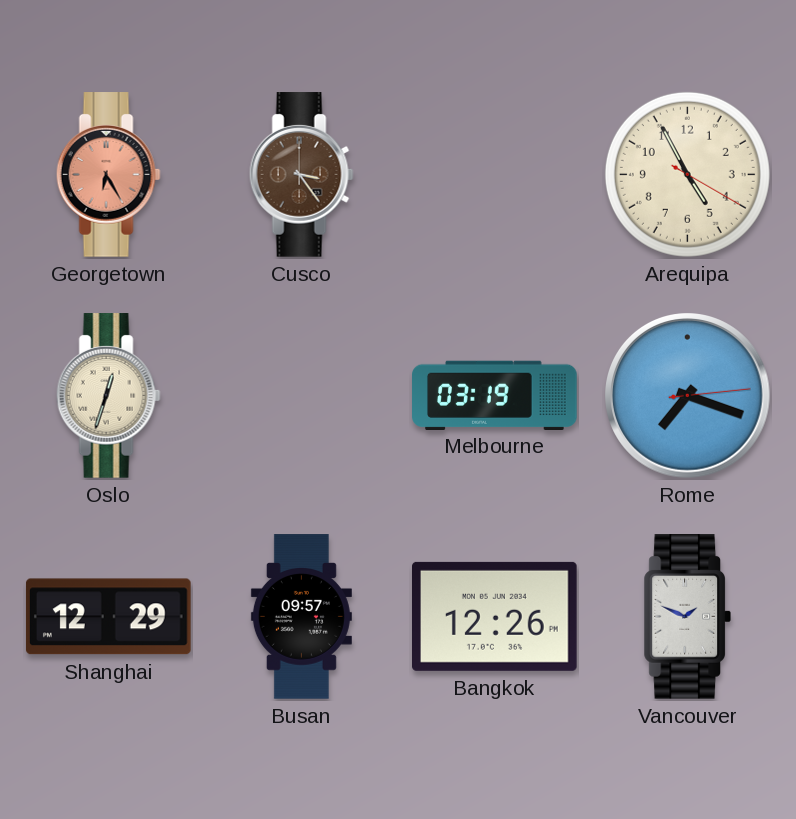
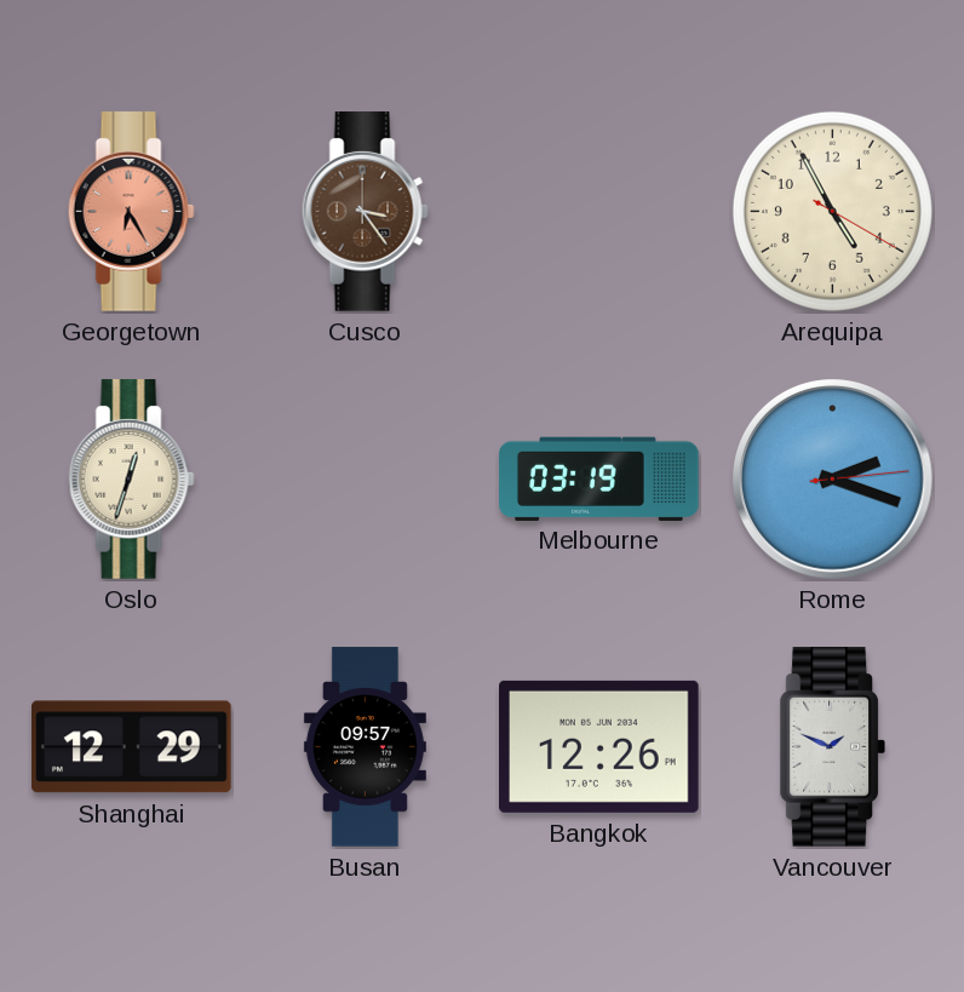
Rome: 7:18 -> 2:18 (833, 480)
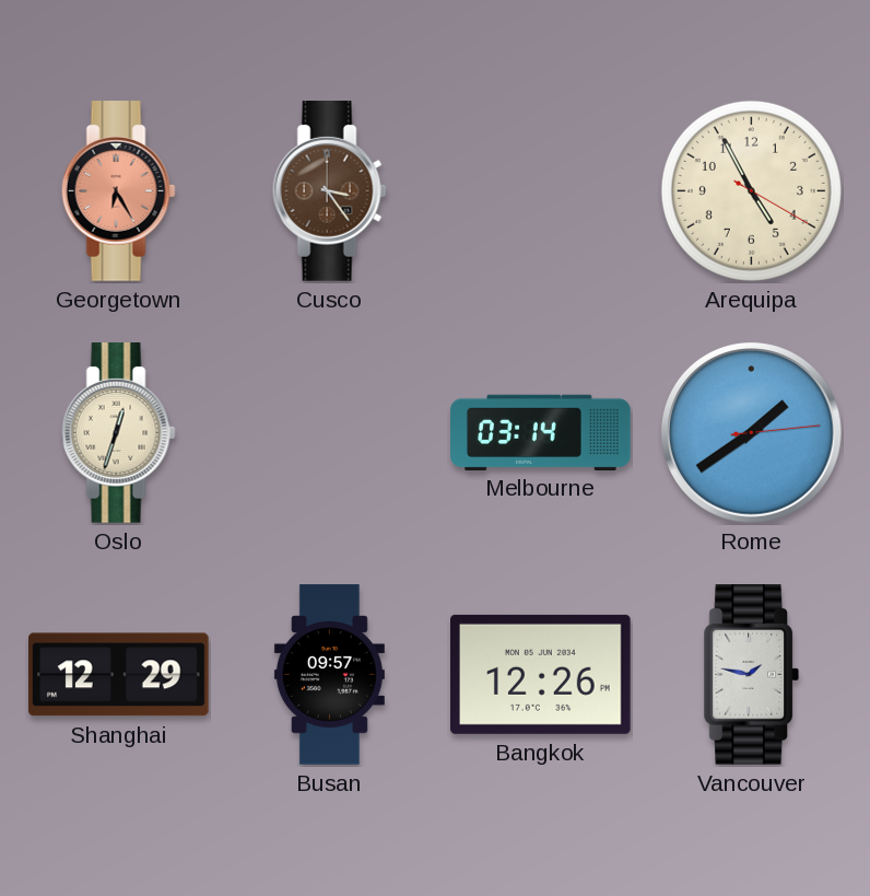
Melbourne: 03:19 -> 03:14 (541, 432)
Rome: 2:18 -> 1:39 (752, 433)
Vancouver: 1:49 -> 1:47 (751, 675)
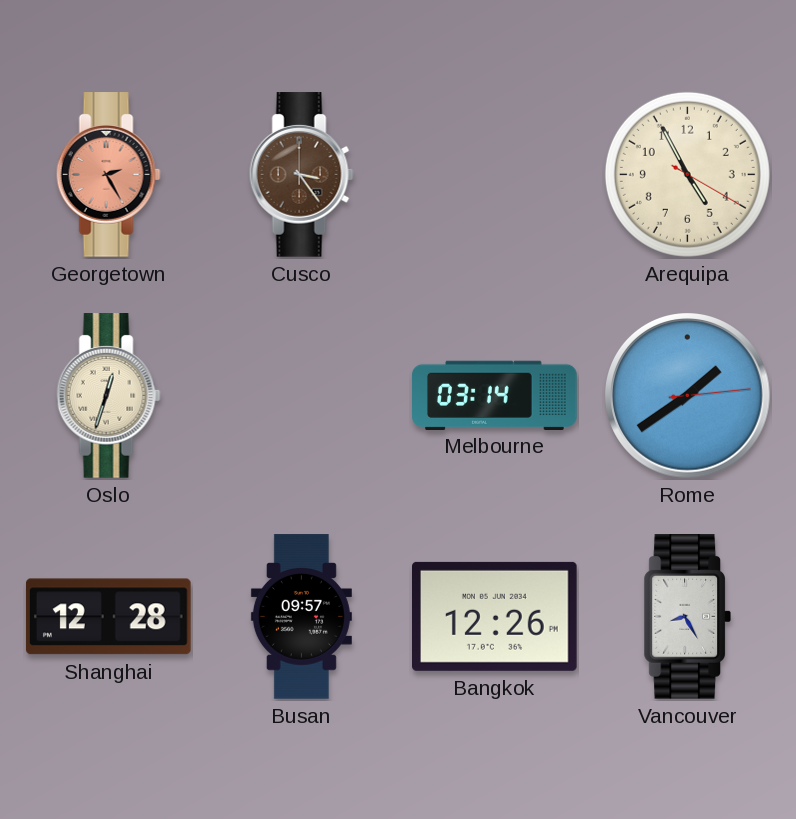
Georgetown: 6:25 -> 2:25 (108, 175)
Shanghai: 12:29 -> 12:28 (108, 617)
Vancouver: 1:47 -> 8:25 (687, 617)
